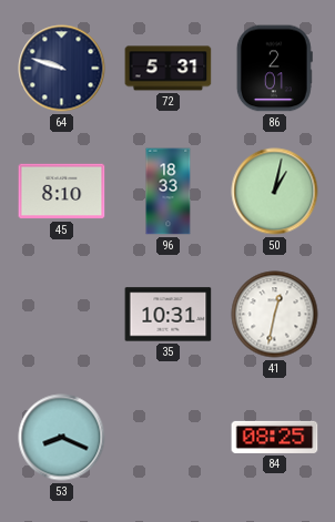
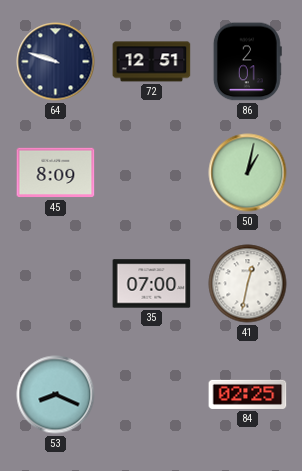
72: 5:31 -> 12:51 (152, 62)
45: 8:10 -> 8:09 (56, 173)
96: 18:33 -> none (169, 192)
35: 10:31 -> 07:00 (152, 284)
84: 08:25 -> 02:25 (248, 394)
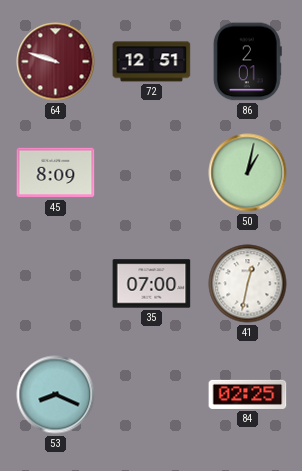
64 dial: navy -> burgundy (56, 62)
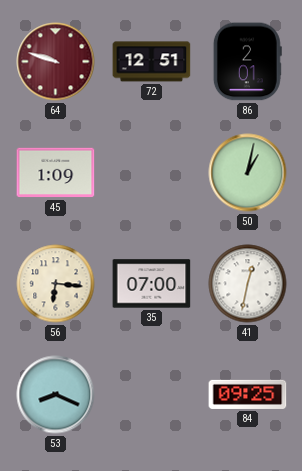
45: 8:09 -> 1:09 (56, 173)
56: none -> 6:16 (56, 284)
84: 02:25 -> 09:25 (248, 394)
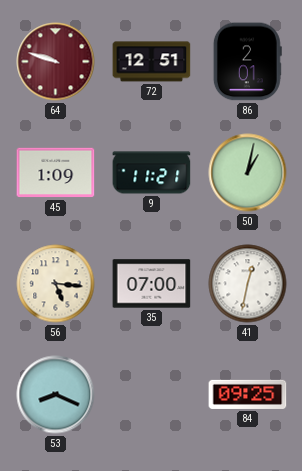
9: none -> 11:21 (152, 173)
56: 6:16 -> 5:16 (56, 284)
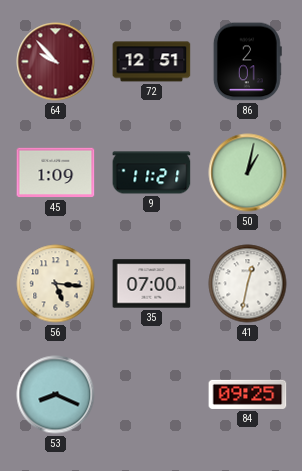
64: 9:48 -> 9:53 (56, 62)
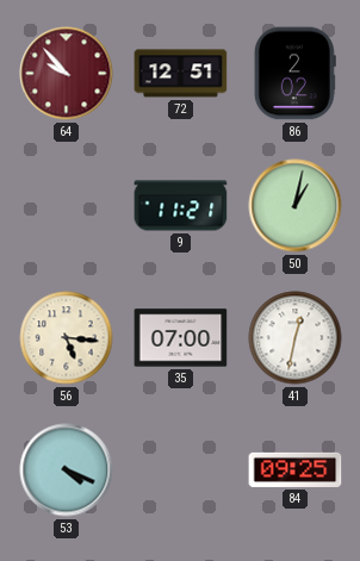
86: 2:01 -> 2:02 (294, 74)
45: 1:09 -> none (56, 173)
53: 8:19 -> 4:19 (67, 470)
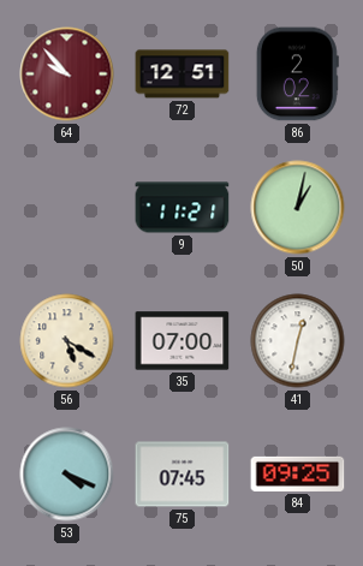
56: 5:16 -> 5:20 (67, 341)
75: none -> 07:45 (183, 475)
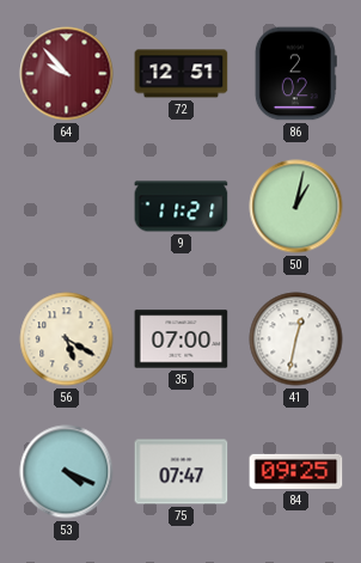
75: 07:45 -> 07:47 (182, 472)
